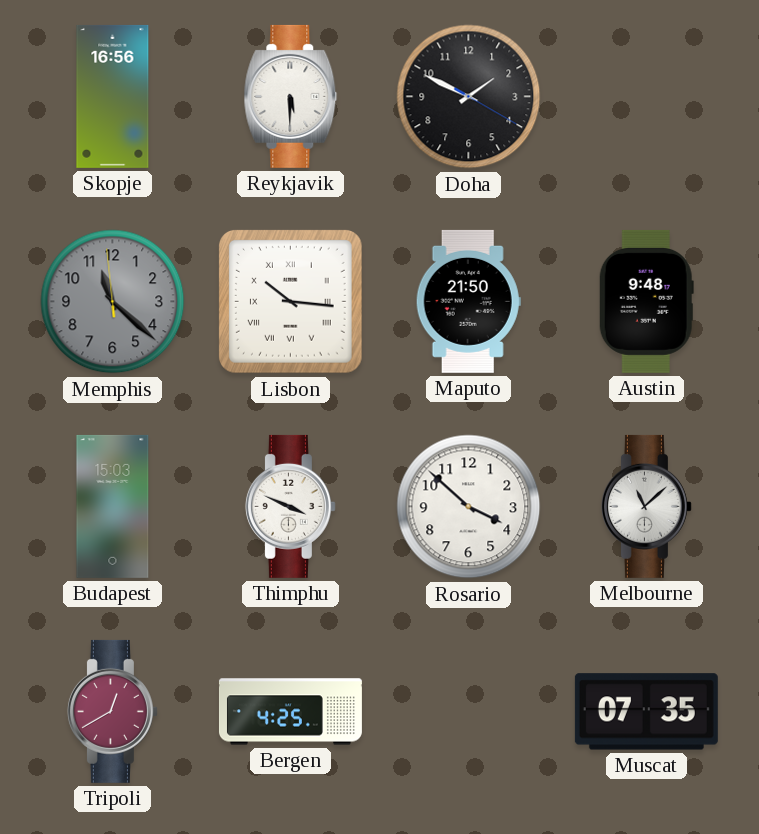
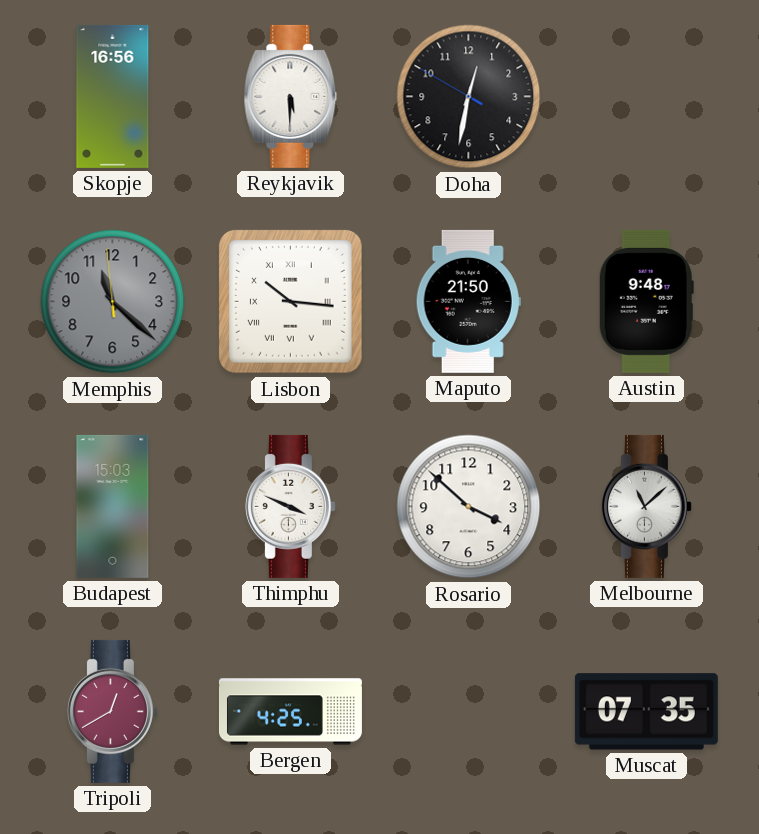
Doha: 1:49 -> 12:31 (469, 97)
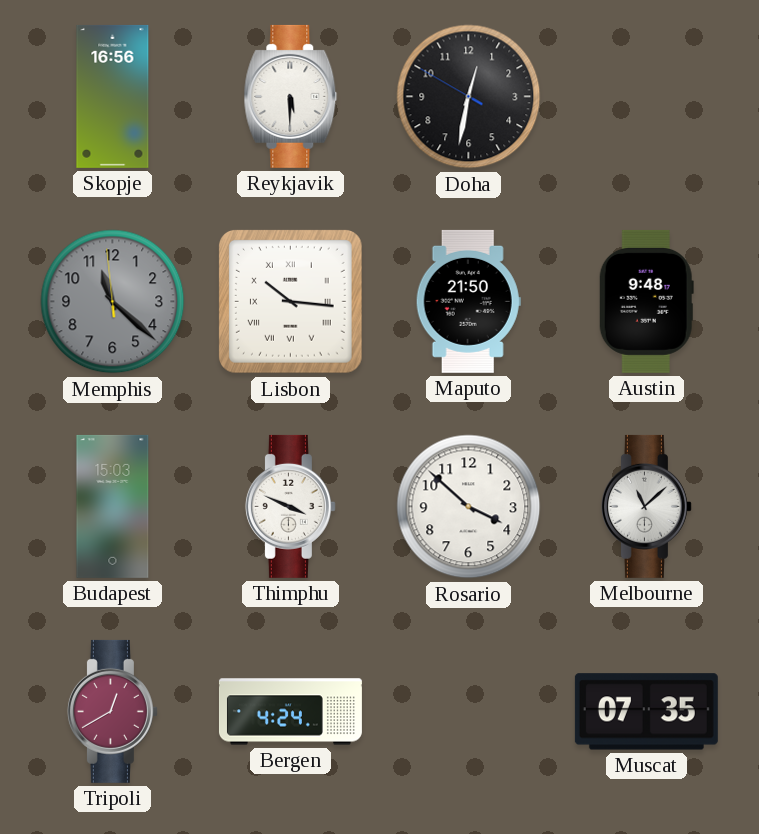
Bergen: 4:25 -> 4:24 (290, 712)
